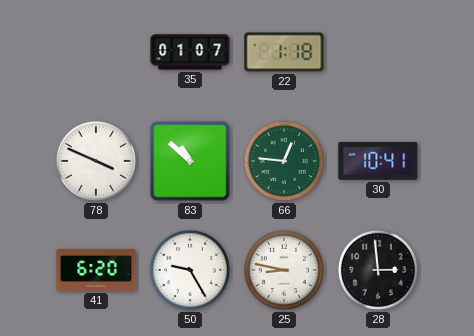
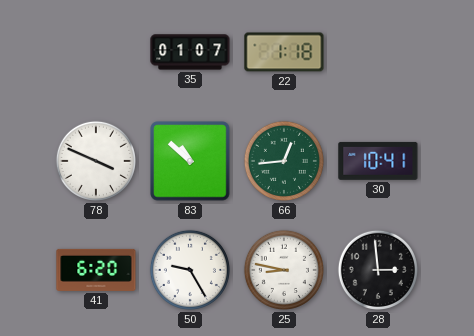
66: 12:46 -> 12:44 (284, 161)
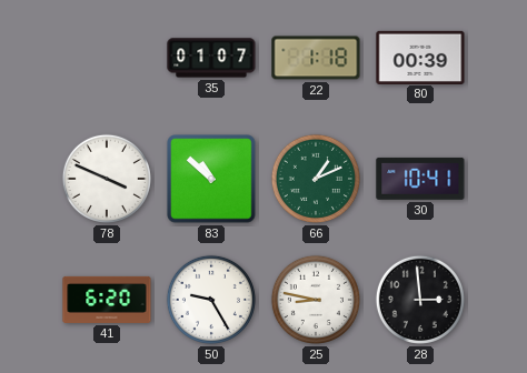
80: none -> 00:39 (420, 57)
66: 12:44 -> 1:11 (316, 179)
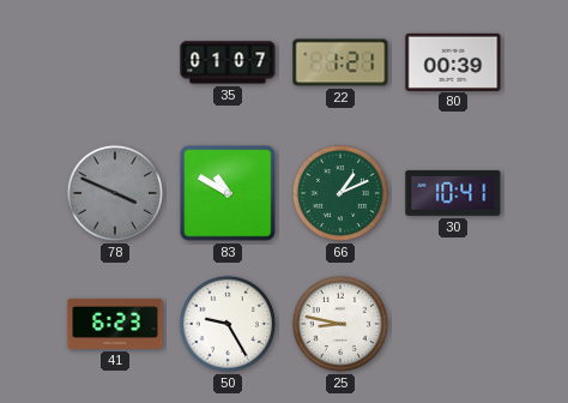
22: 1:18 -> 1:21 (340, 62)
78 dial: white -> grey (115, 193)
83: 10:52 -> 10:50 (228, 193)
41: 6:20 -> 6:23 (115, 324)
28: 2:59 -> none (420, 300)
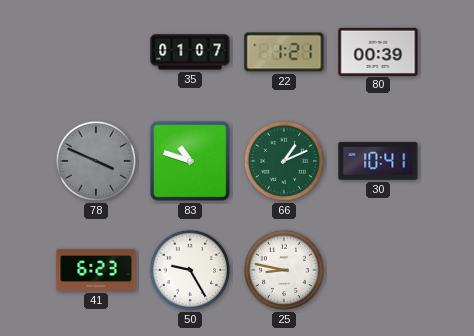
83: 10:50 -> 10:48 (190, 161)
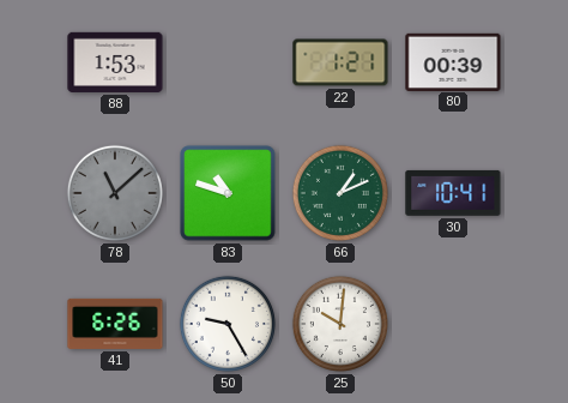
88: none -> 1:53 (115, 62)
35: 01:07 -> none (190, 52)
78: 3:49 -> 11:08 (115, 193)
41: 6:23 -> 6:26 (115, 324)
25: 8:47 -> 10:01 (340, 324)
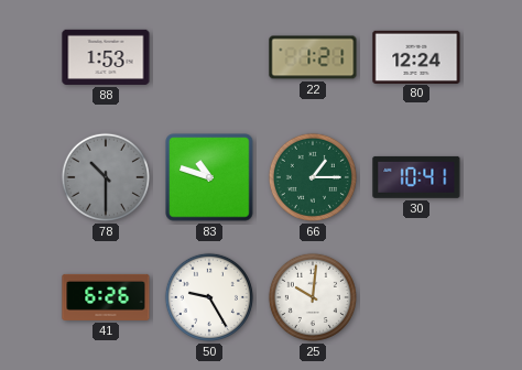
80: 00:39 -> 12:24 (416, 56)
78: 11:08 -> 10:30 (106, 177)
66: 1:11 -> 1:15 (313, 177)
